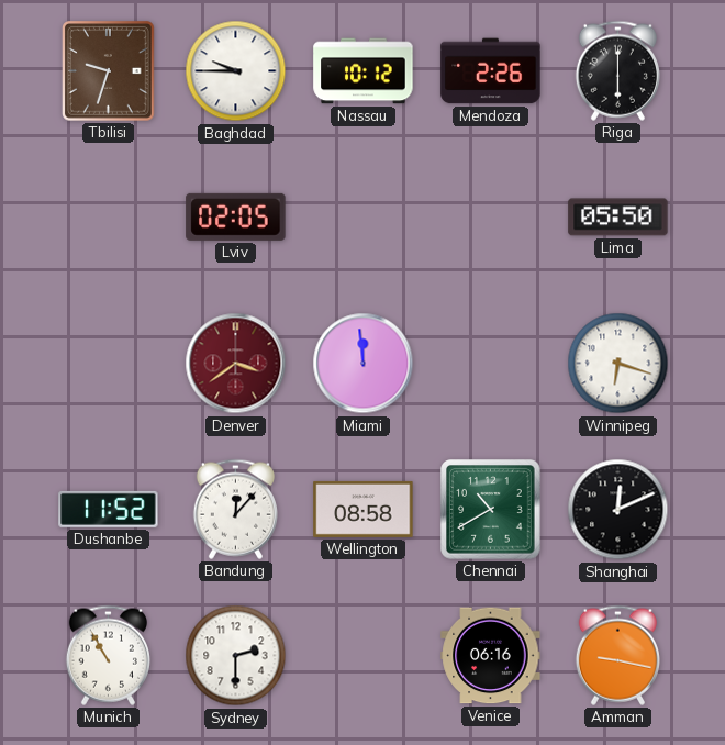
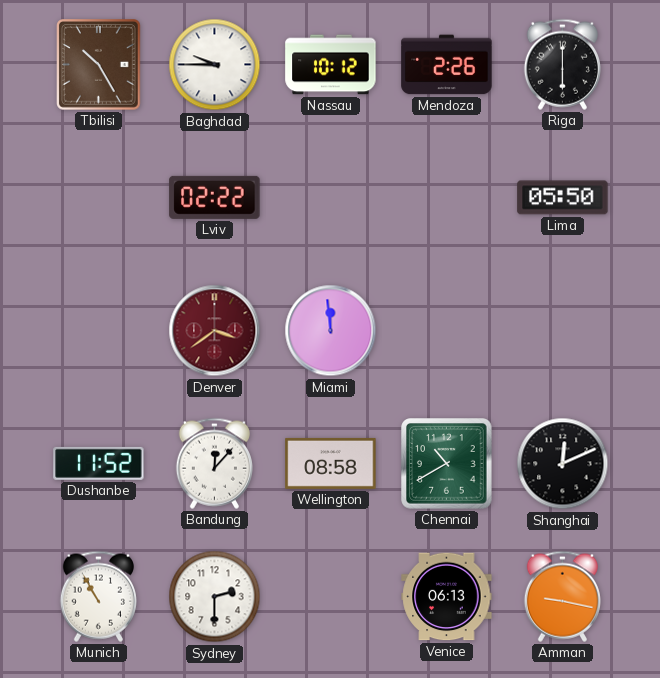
Tbilisi: 9:33 -> 10:25 (99, 65)
Lviv: 02:05 -> 02:22 (215, 197)
Winnipeg: 6:18 -> none (618, 364)
Venice: 06:16 -> 06:13 (447, 597)
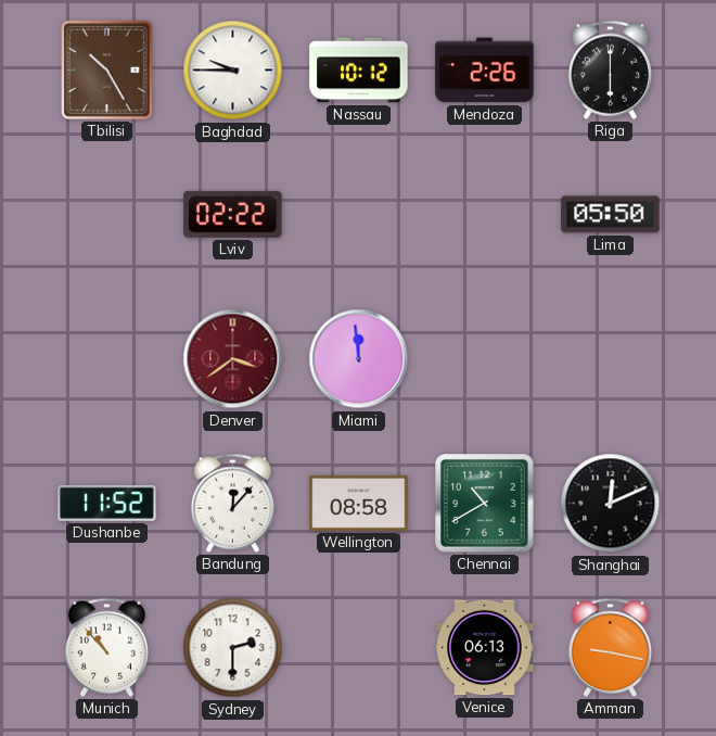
Munich: 10:55 -> 10:53 (106, 647)
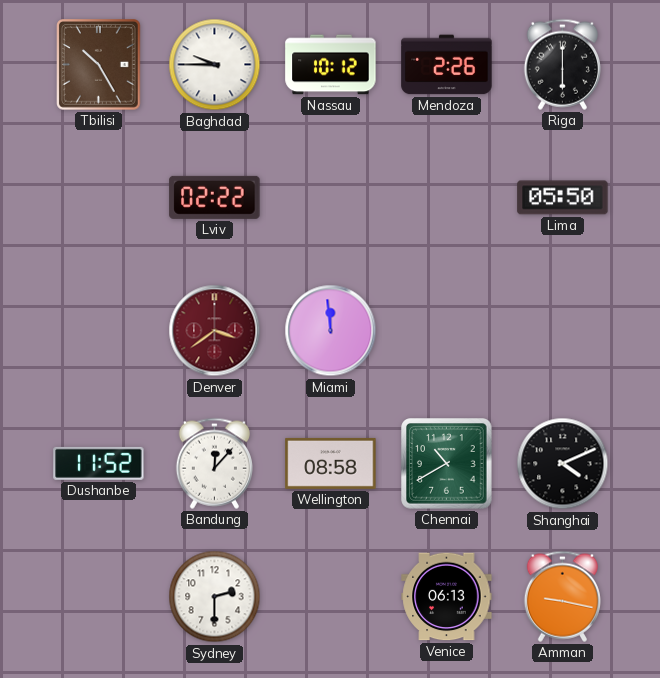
Shanghai: 12:11 -> 4:11 (563, 464)
Munich: 10:53 -> none (106, 647)
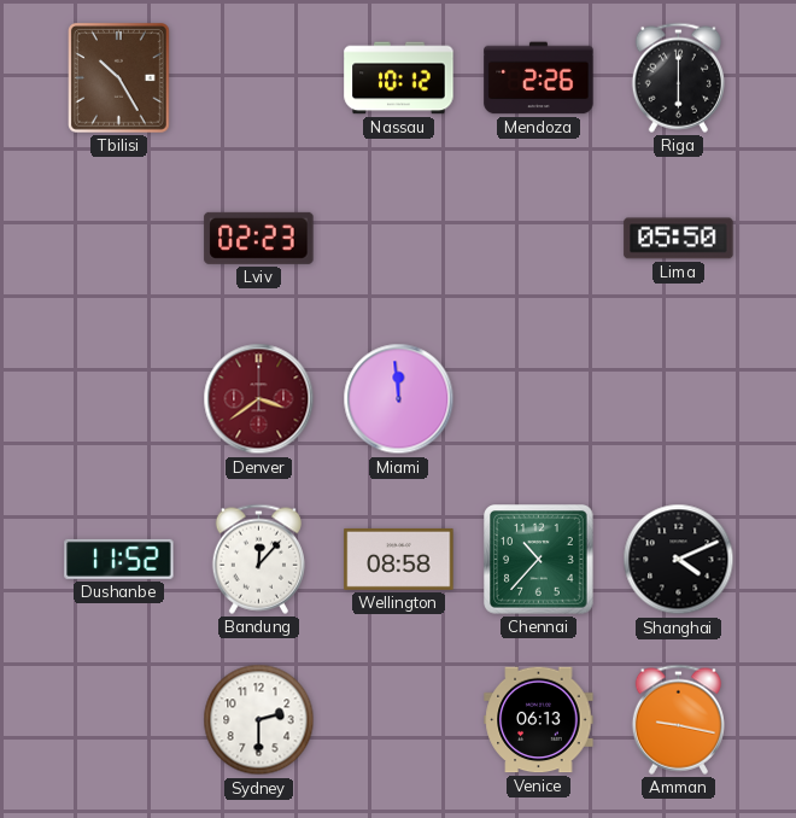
Baghdad: 9:45 -> none (215, 65)
Lviv: 02:22 -> 02:23 (259, 238)
Chennai: 10:40 -> 10:37 (539, 560)
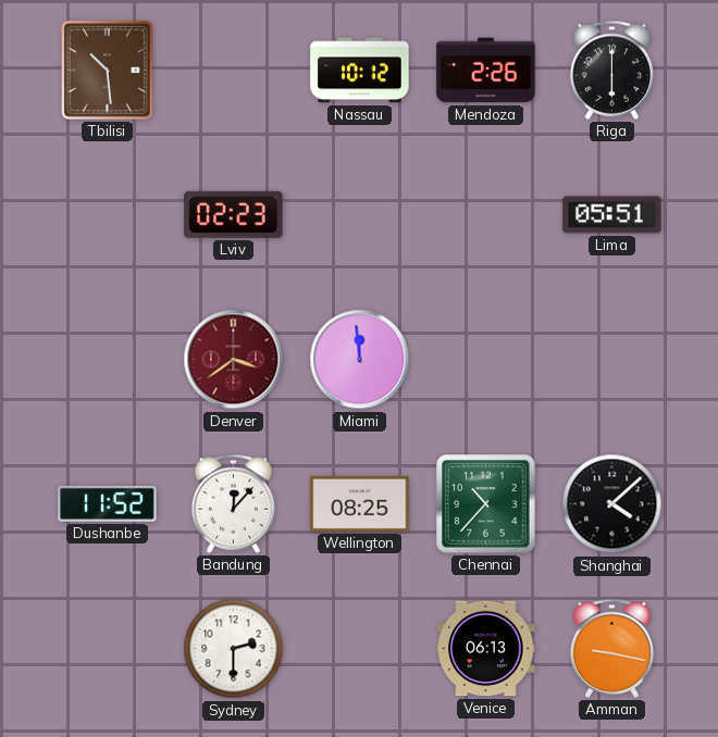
Tbilisi: 10:25 -> 10:29 (108, 71)
Lima: 05:50 -> 05:51 (612, 215)
Wellington: 08:58 -> 08:25 (360, 503)
Shanghai: 4:11 -> 4:08 (612, 504)
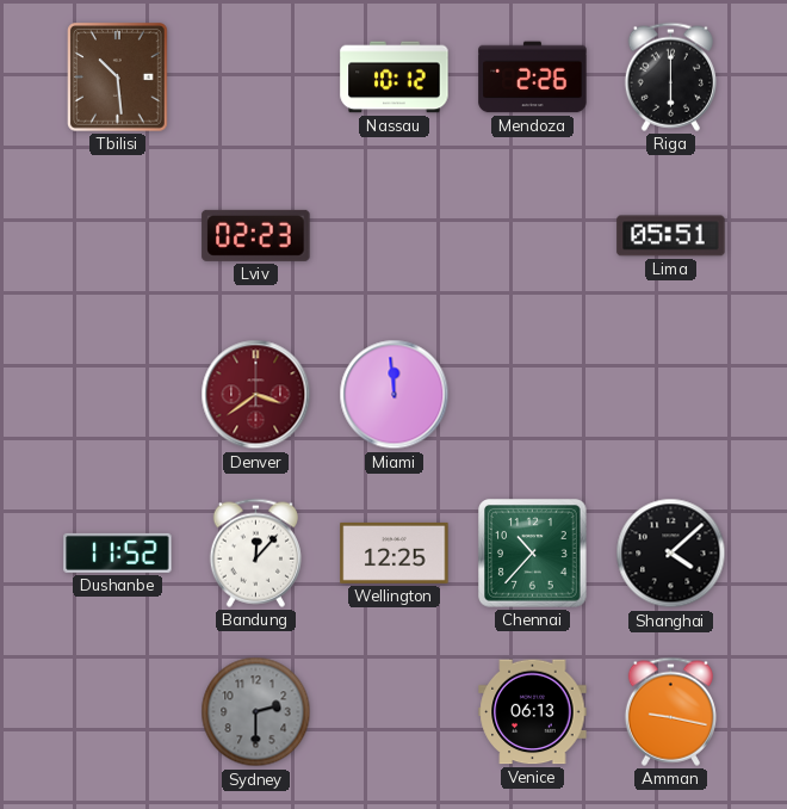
Wellington: 08:25 -> 12:25 (395, 552)
Sydney dial: white -> grey (256, 712)
